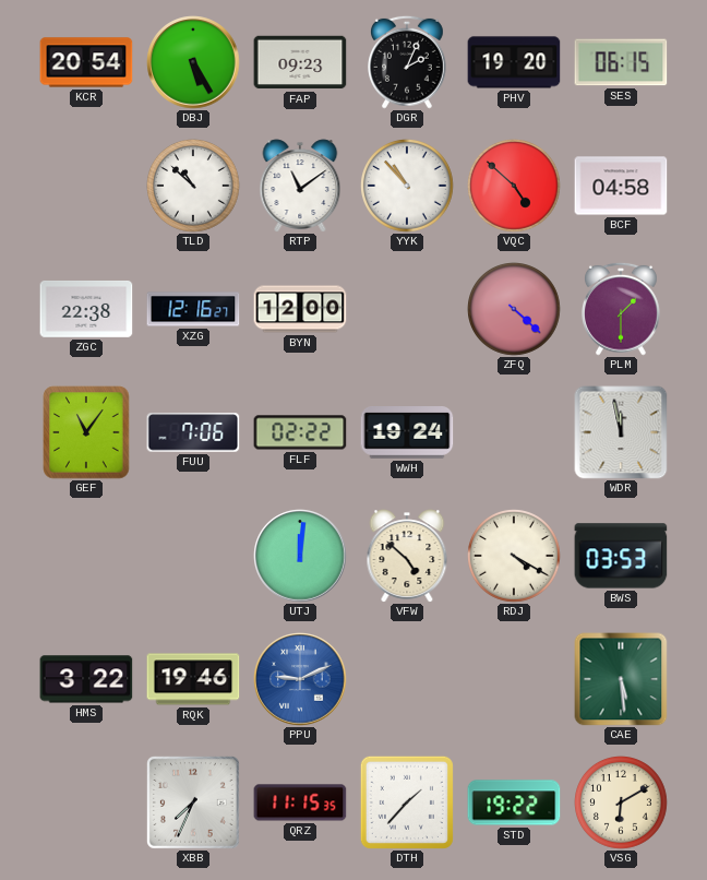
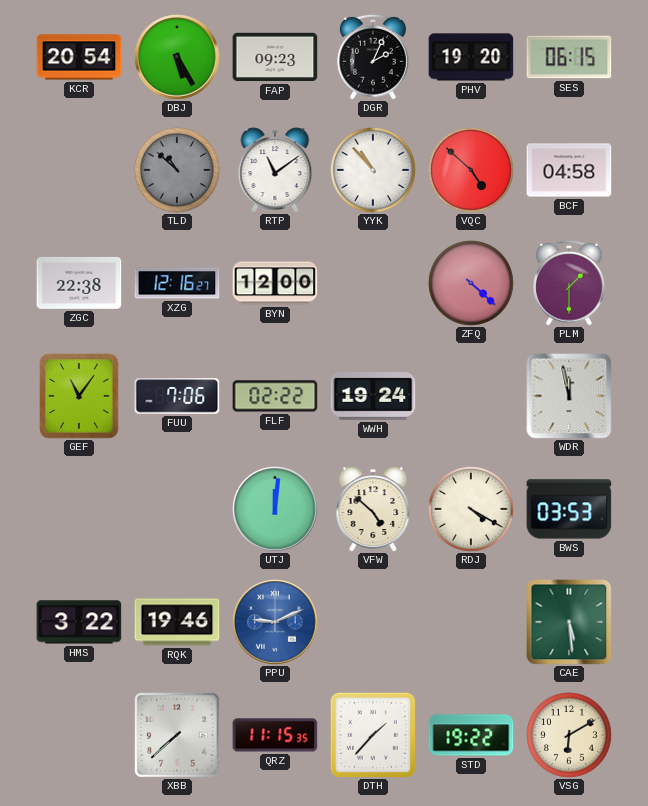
TLD dial: white -> grey (178, 171)
XBB: 7:34 -> 7:38 (177, 735)
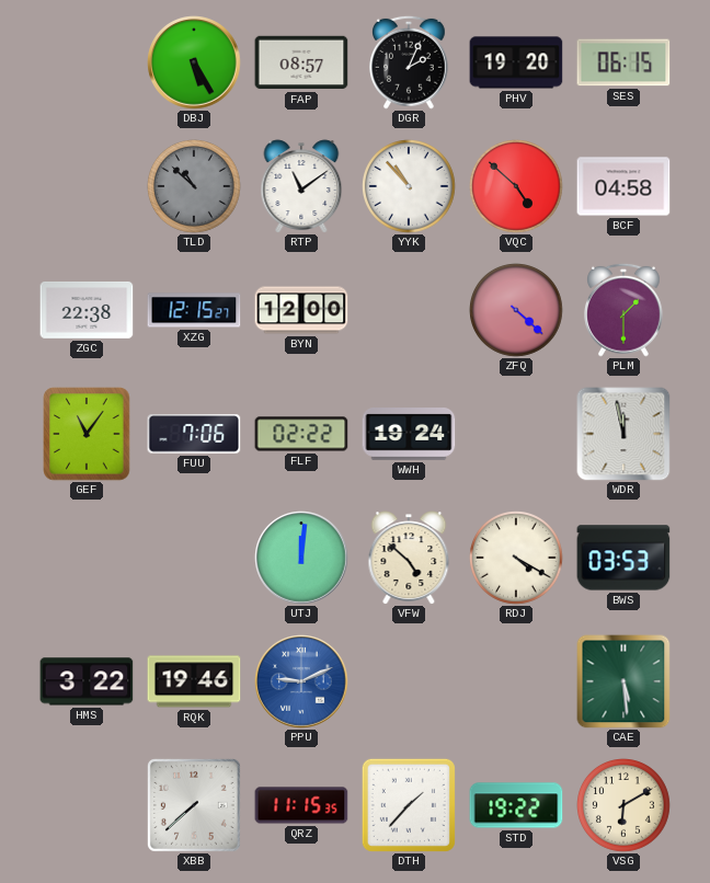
KCR: 20:54 -> none (79, 57)
FAP: 09:23 -> 08:57 (301, 62)
XZG: 12:16 -> 12:15 (194, 310)
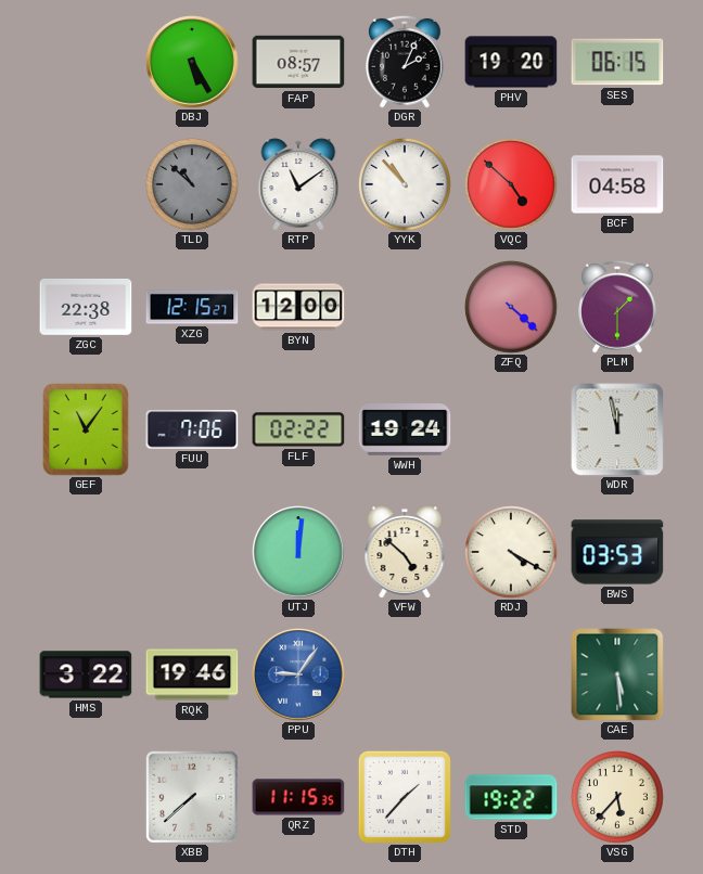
PPU: 9:11 -> 9:06 (298, 674)
VSG: 6:10 -> 5:37 (618, 798)
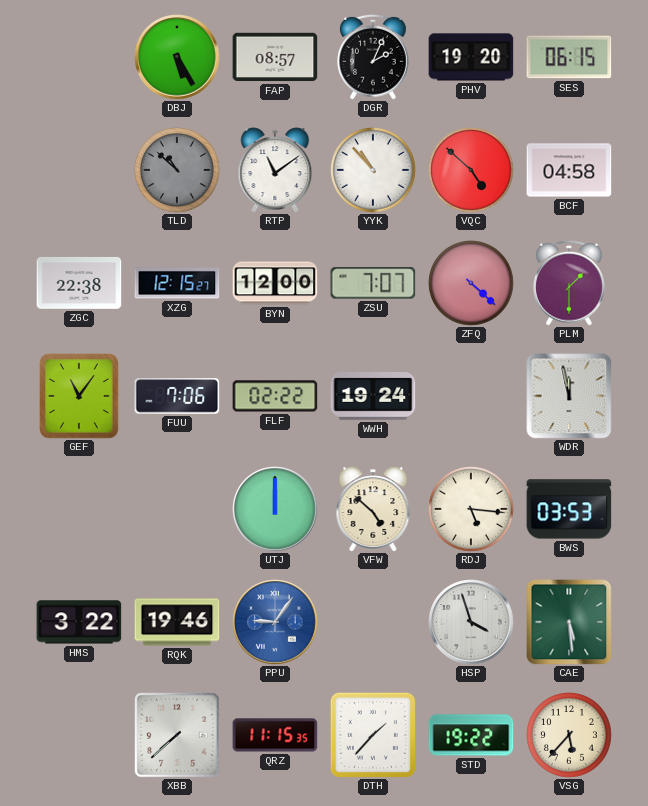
ZSU: none -> 7:07 (373, 283)
UTJ: 12:01 -> 12:00 (275, 509)
RDJ: 4:20 -> 5:16 (472, 510)
HSP: none -> 3:57 (471, 622)
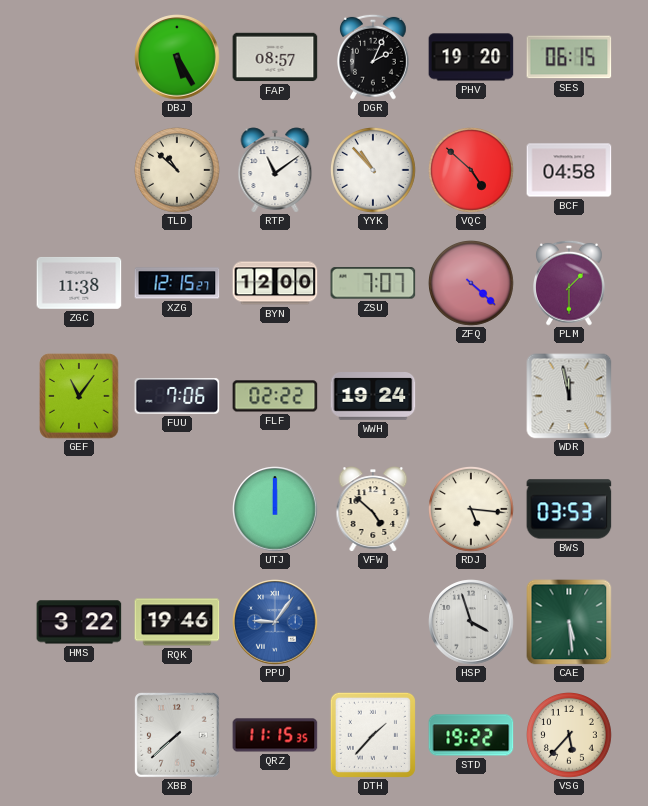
TLD dial: grey -> cream (178, 171)
ZGC: 22:38 -> 11:38 (79, 283)
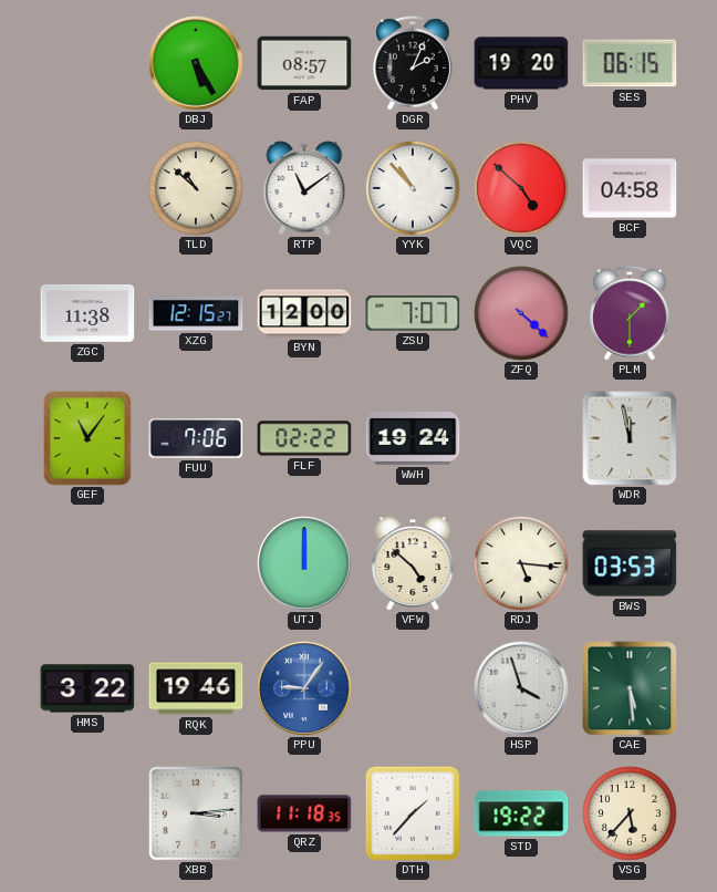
XBB: 7:38 -> 3:14 (196, 813)
QRZ: 11:15 -> 11:18 (304, 813)
